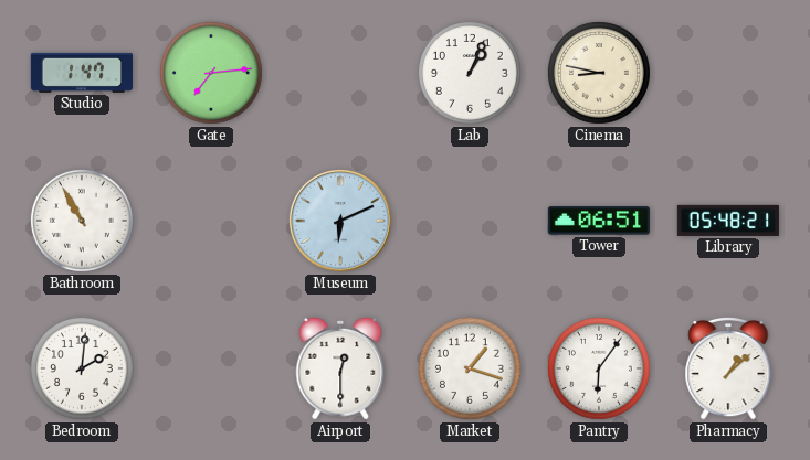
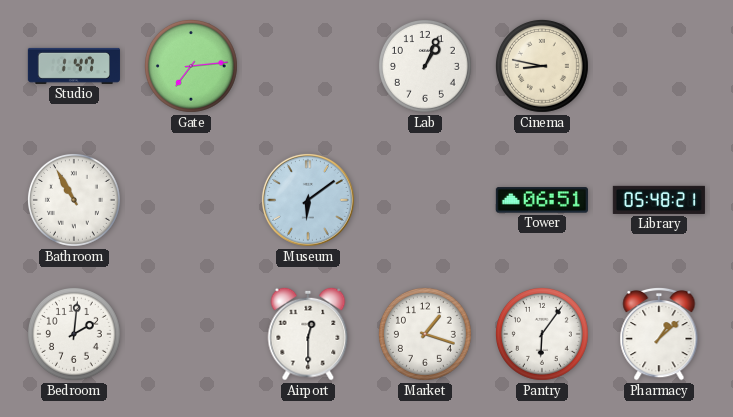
Museum: 6:11 -> 6:09 (308, 200)
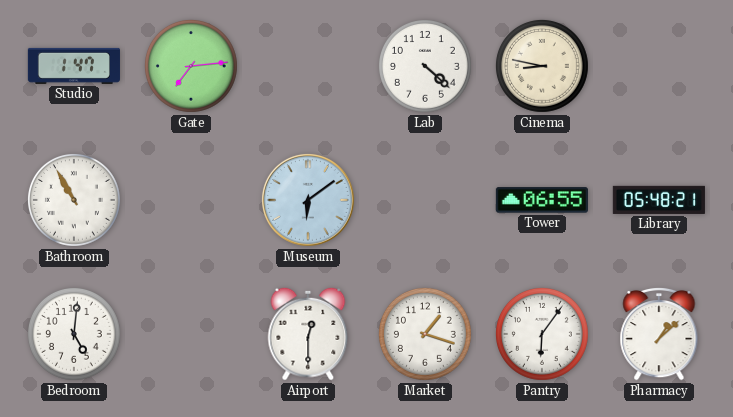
Lab: 1:04 -> 4:22 (425, 66)
Tower: 06:51 -> 06:55 (542, 200)
Bedroom: 2:01 -> 5:01 (74, 334)
